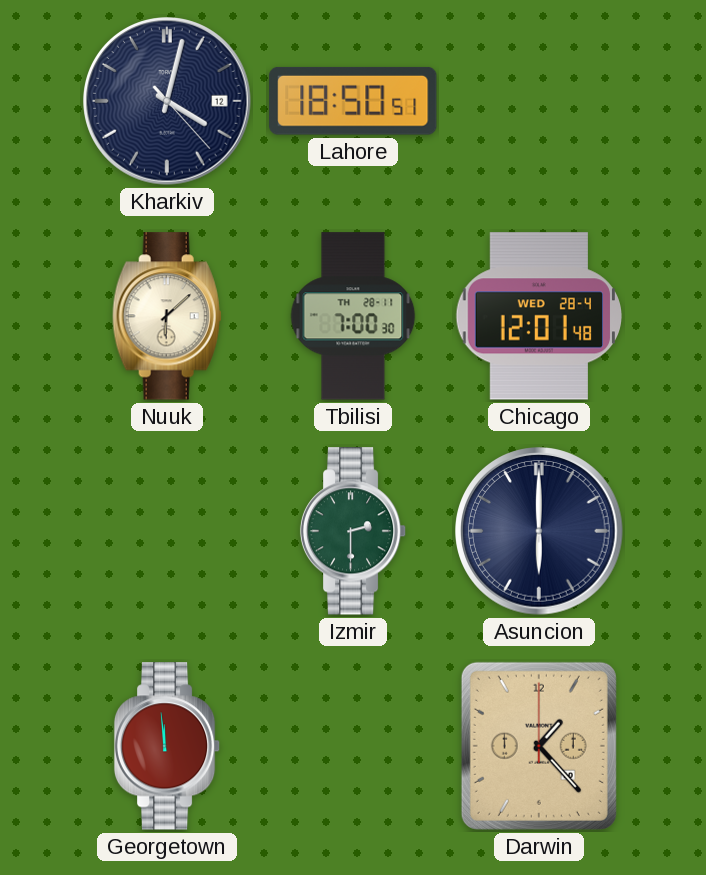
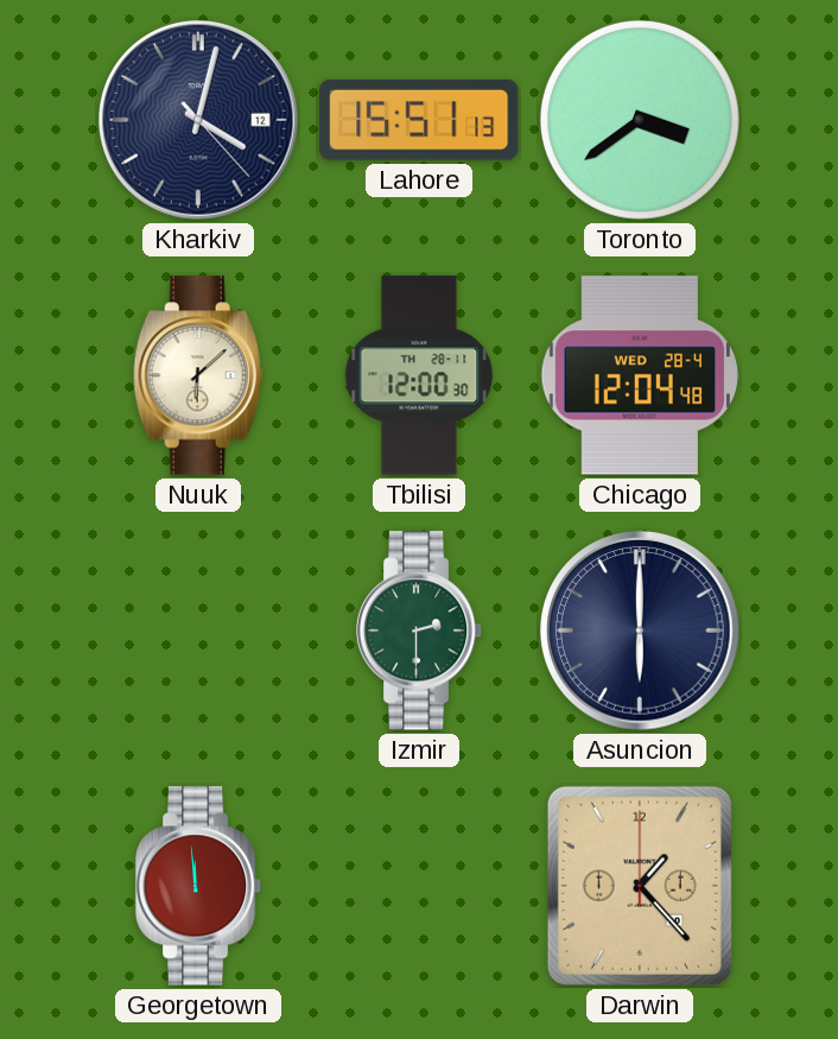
Lahore: 18:50 -> 15:51 (419, 120)
Toronto: none -> 3:39 (640, 120)
Tbilisi: 7:00 -> 12:00 (419, 375)
Chicago: 12:01 -> 12:04 (640, 375)
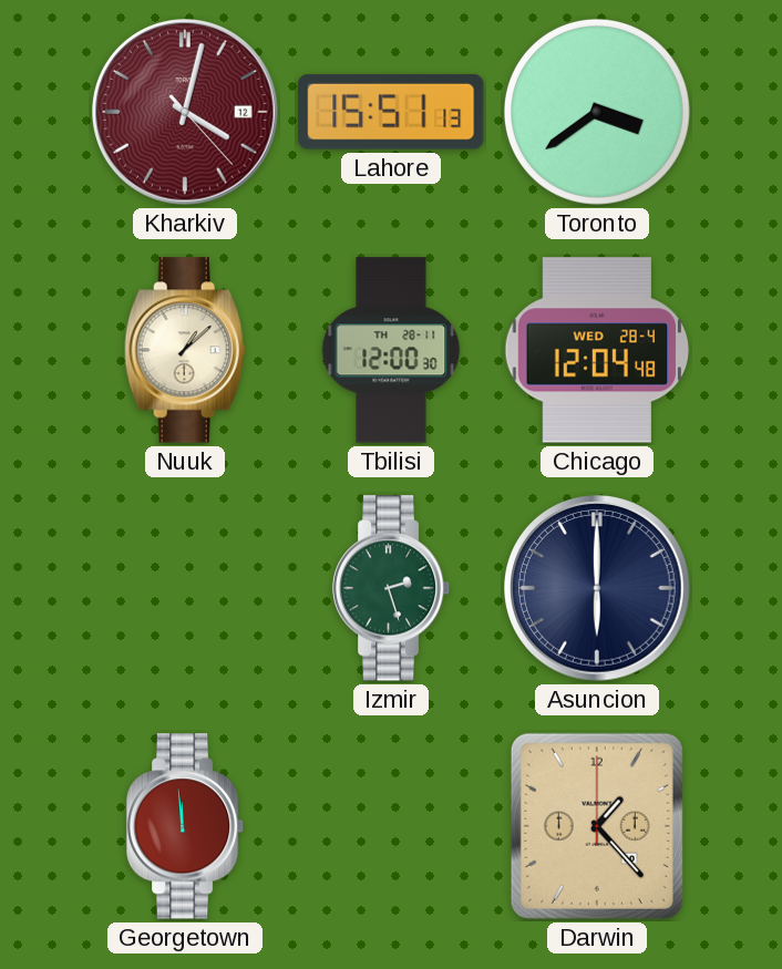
Kharkiv dial: navy -> burgundy (185, 112)
Nuuk: 6:08 -> 1:08 (185, 350)
Izmir: 2:30 -> 2:27 (391, 588)
